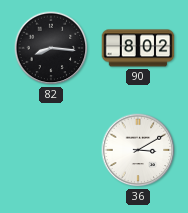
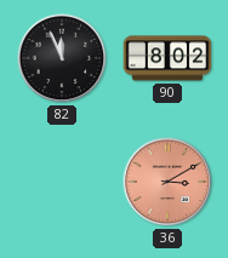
82: 8:16 -> 11:56 (62, 58)
36 dial: white -> salmon (167, 182)
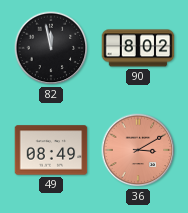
82: 11:56 -> 11:58 (51, 48)
49: none -> 08:49 (51, 150)
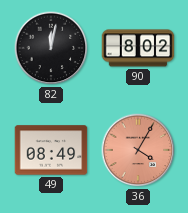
82: 11:58 -> 12:02 (51, 48)
36: 3:10 -> 4:05 (138, 150)
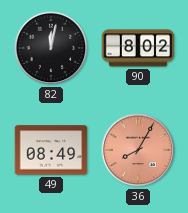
36: 4:05 -> 8:05 (138, 150)
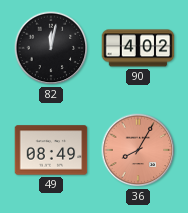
90: 8:02 -> 4:02 (138, 48)
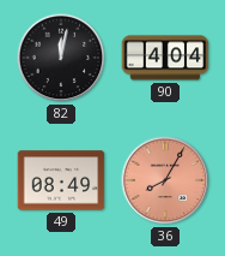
90: 4:02 -> 4:04 (165, 58)
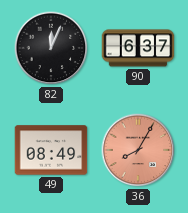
82: 12:02 -> 12:04 (51, 48)
90: 4:04 -> 6:37 (138, 48)
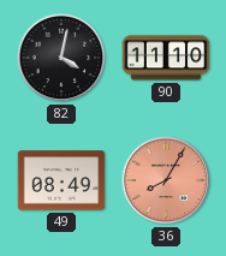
82: 12:04 -> 4:02 (61, 58)
90: 6:37 -> 11:10 (166, 58)
